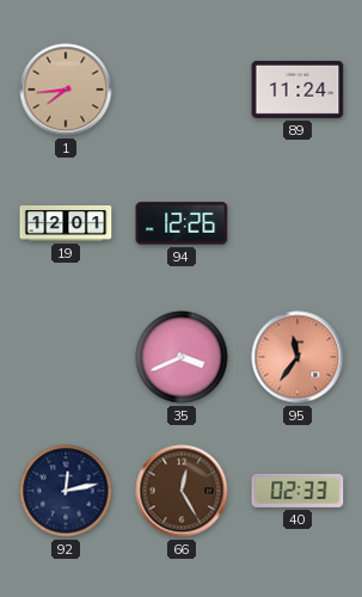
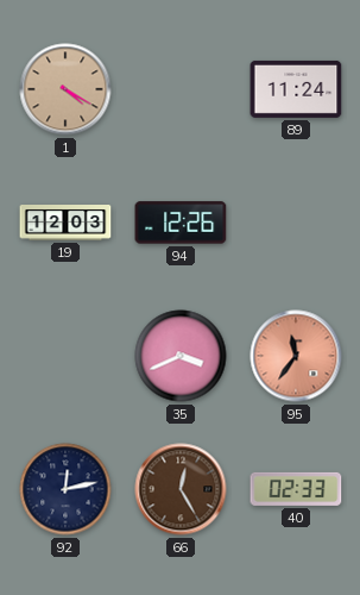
1: 7:44 -> 4:20 (65, 89)
19: 12:01 -> 12:03 (65, 223)
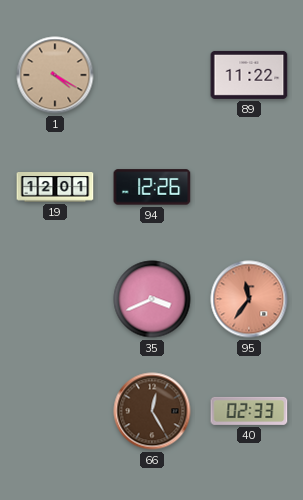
89: 11:24 -> 11:22 (249, 75)
19: 12:03 -> 12:01 (55, 187)
92: 12:13 -> none (65, 489)
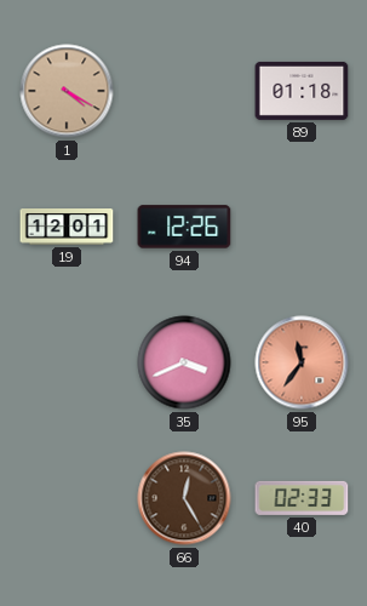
89: 11:22 -> 01:18 (302, 91)
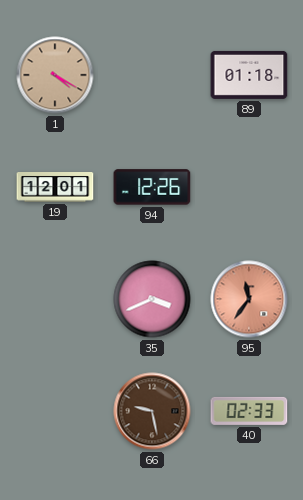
66: 12:25 -> 9:28 (152, 411)
